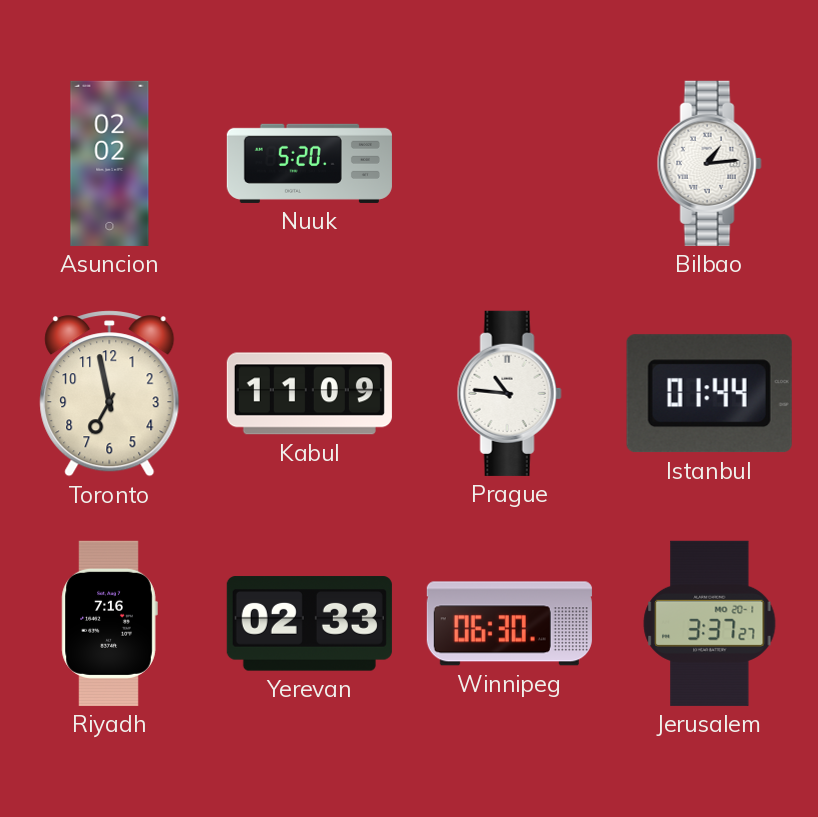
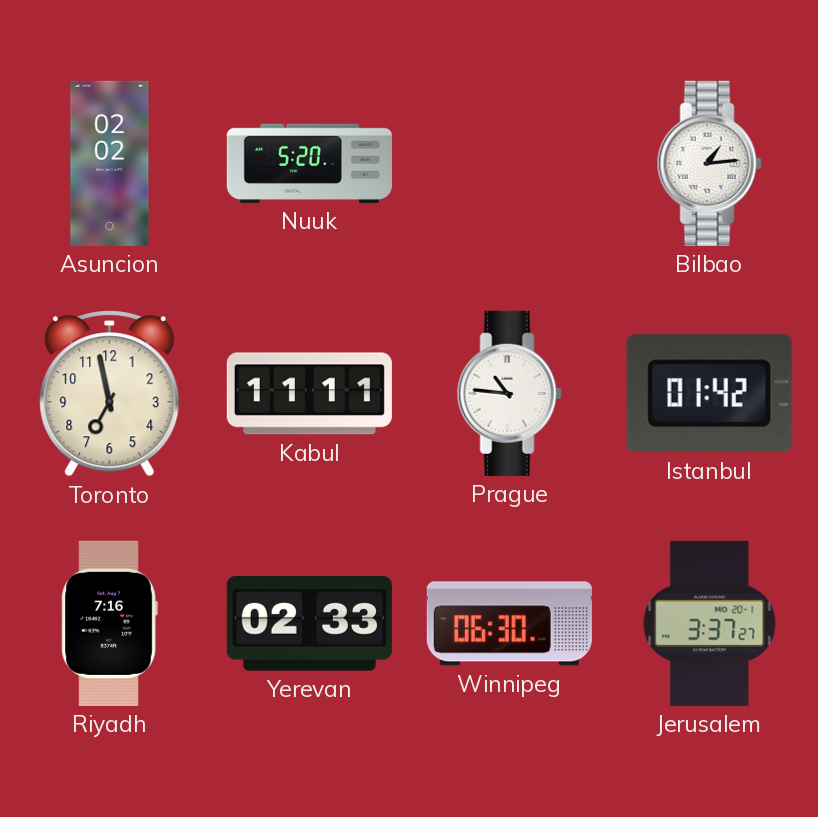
Kabul: 11:09 -> 11:11 (309, 394)
Istanbul: 01:44 -> 01:42 (709, 394)
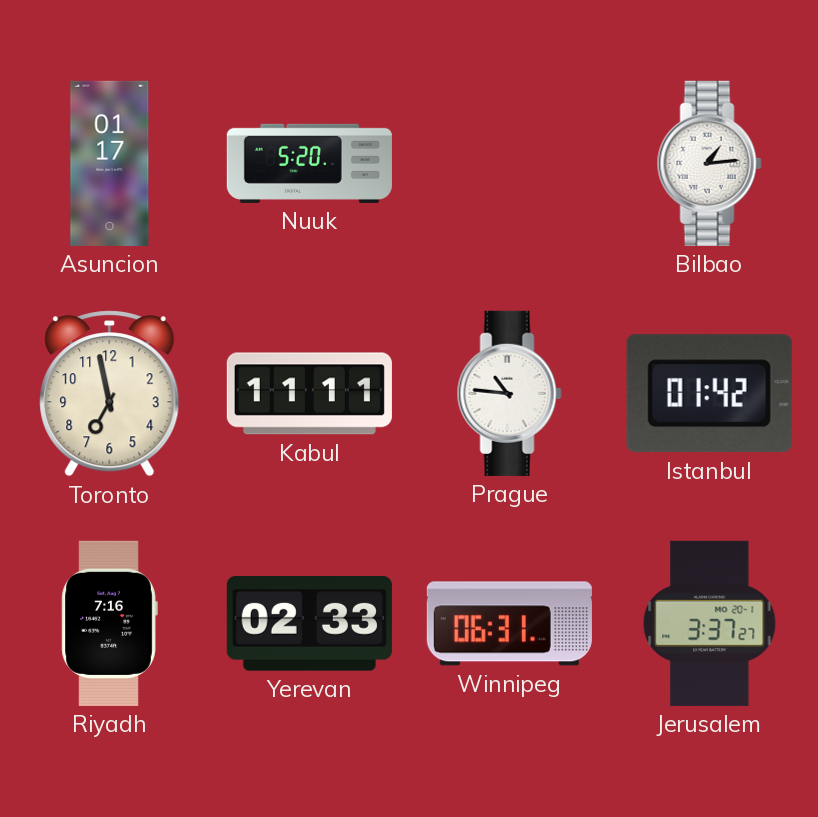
Asuncion: 02:02 -> 01:17 (110, 163)
Winnipeg: 06:30 -> 06:31 (509, 624)
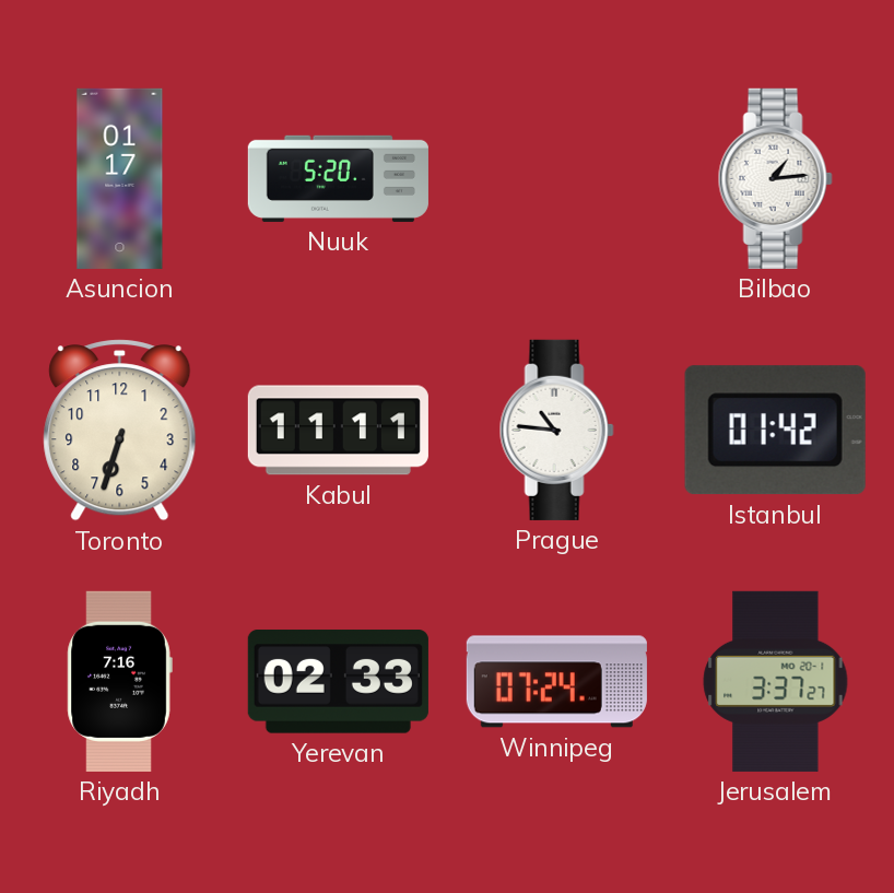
Toronto: 6:58 -> 6:33 (120, 431)
Winnipeg: 06:31 -> 07:24 (556, 682)
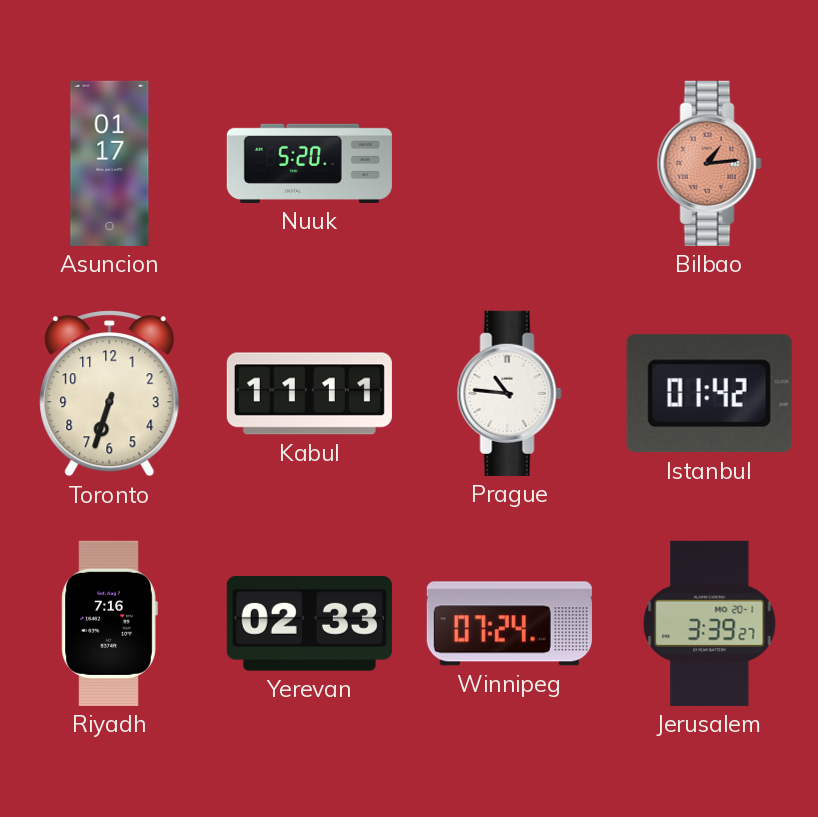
Bilbao dial: white -> salmon (709, 163)
Jerusalem: 3:37 -> 3:39 (710, 623)
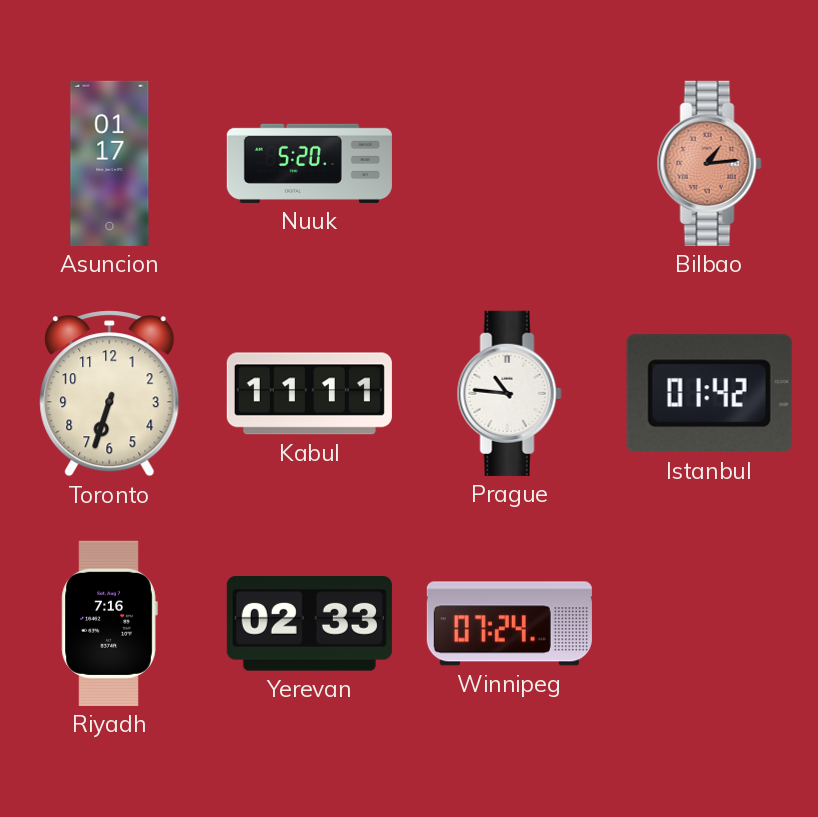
Jerusalem: 3:39 -> none (710, 623)
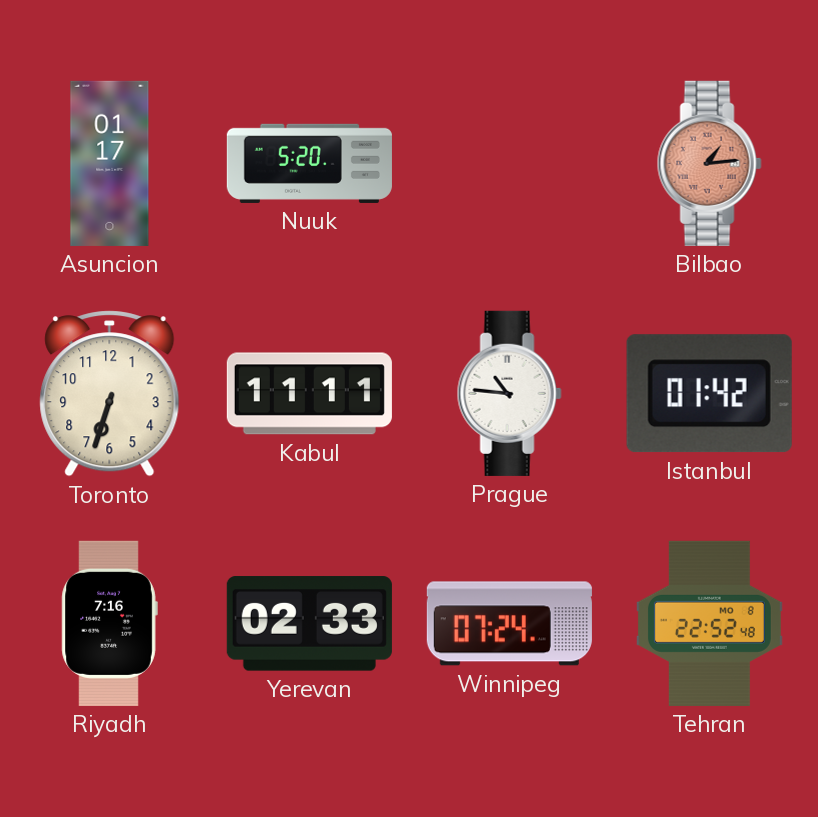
Tehran: none -> 22:52 (709, 623)
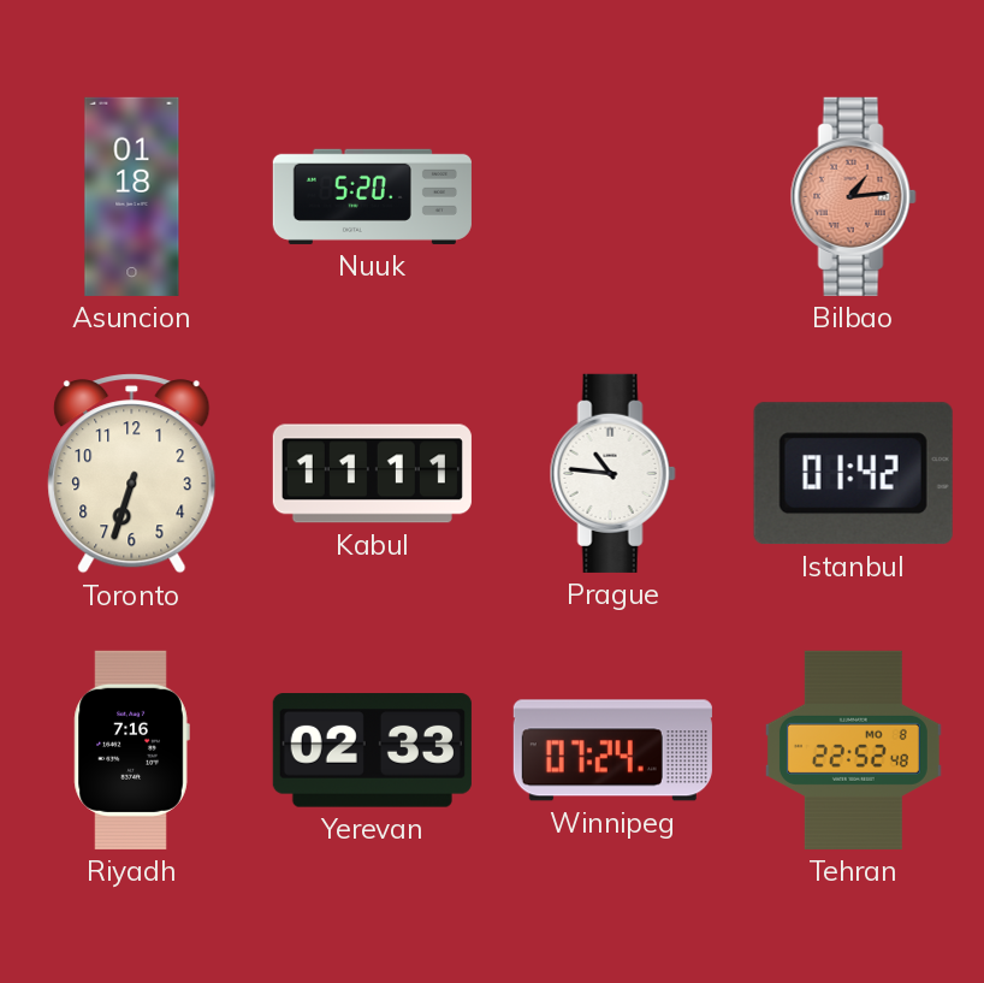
Asuncion: 01:17 -> 01:18 (132, 196)
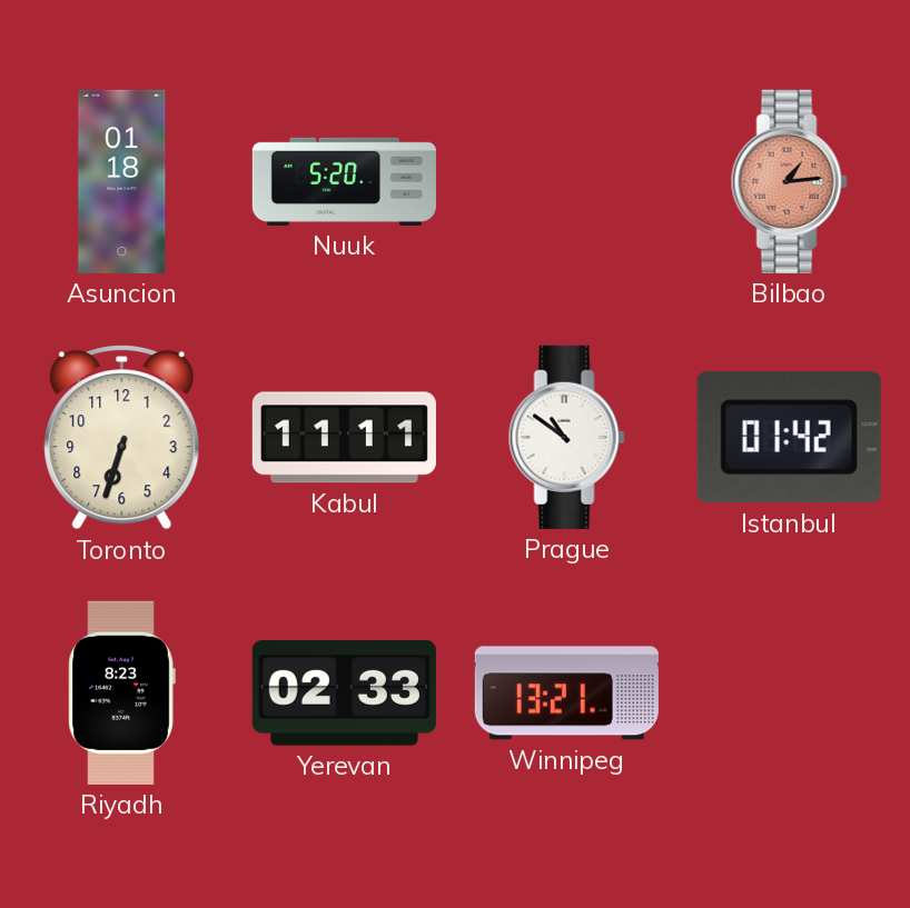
Prague: 10:46 -> 10:51 (566, 437)
Riyadh: 7:16 -> 8:23 (121, 692)
Winnipeg: 07:24 -> 13:21 (566, 694)
Tehran: 22:52 -> none (853, 750)
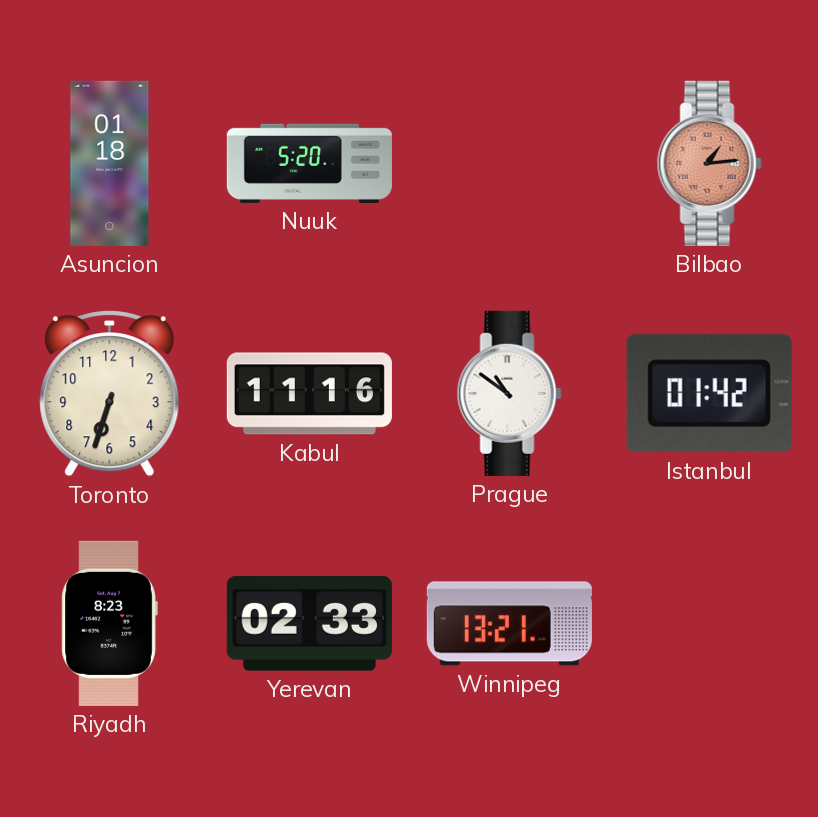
Kabul: 11:11 -> 11:16 (309, 394)
